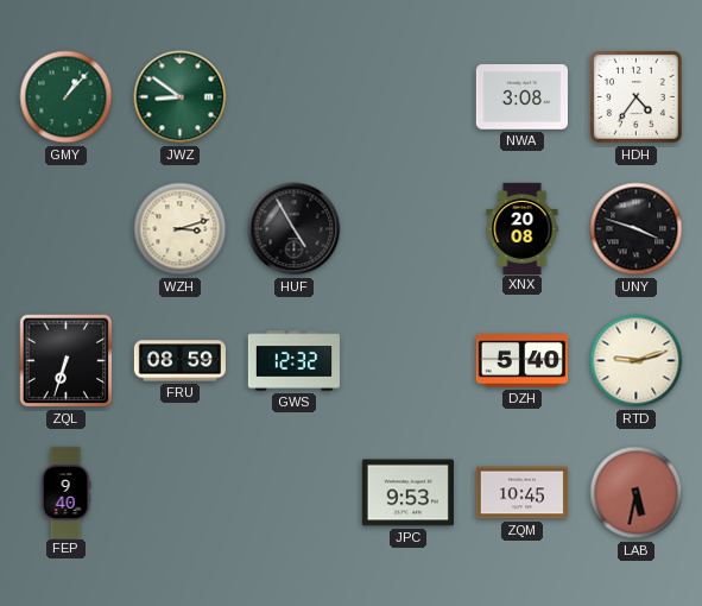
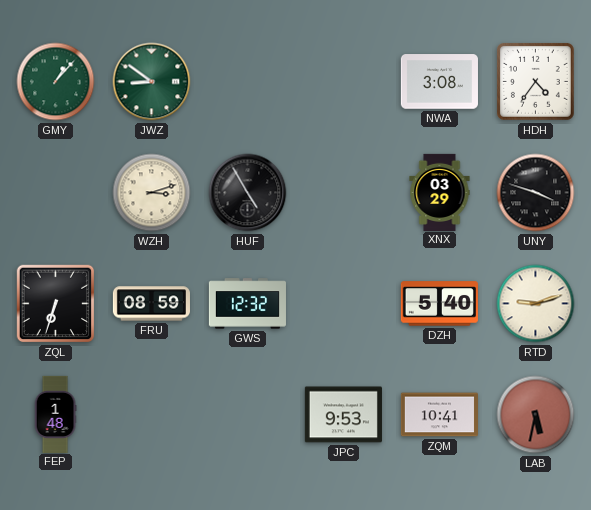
XNX: 20:08 -> 03:29 (440, 192)
FEP: 9:40 -> 1:48 (55, 414)
ZQM: 10:45 -> 10:41 (439, 415)
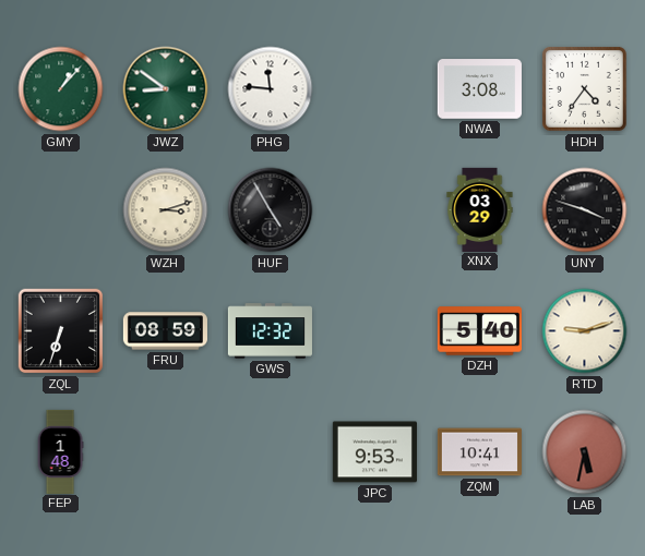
PHG: none -> 11:46 (271, 89)
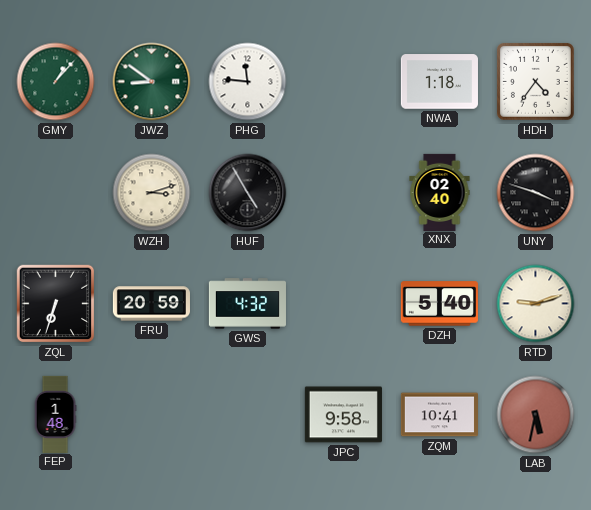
NWA: 3:08 -> 1:18 (439, 82)
XNX: 03:29 -> 02:40 (440, 192)
FRU: 08:59 -> 20:59 (151, 304)
GWS: 12:32 -> 4:32 (247, 304)
JPC: 9:53 -> 9:58 (343, 415)
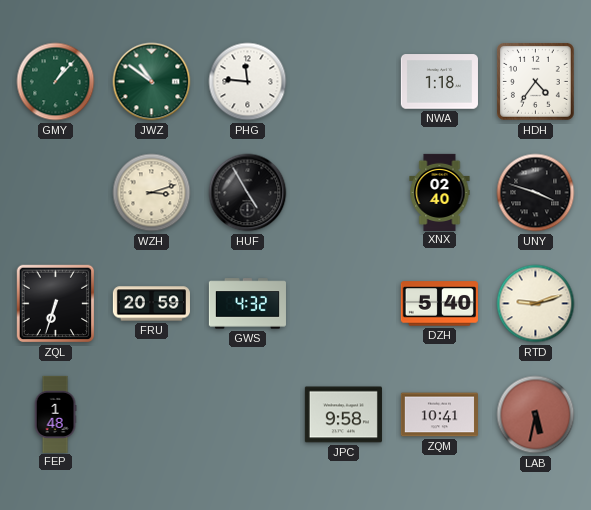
JWZ: 8:51 -> 10:51 (152, 82)
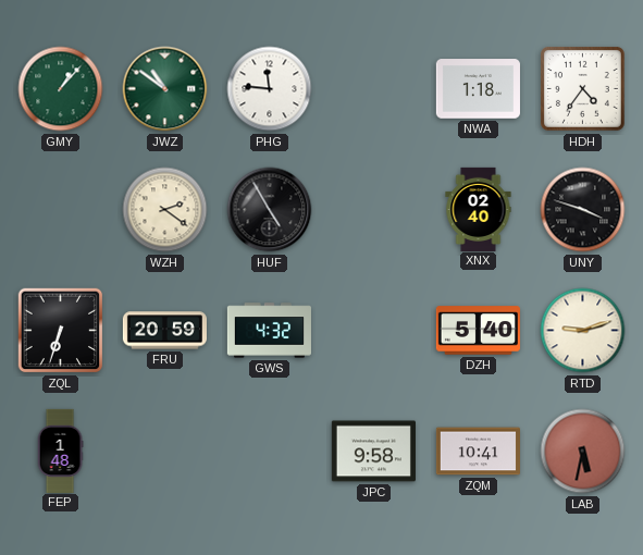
WZH: 3:12 -> 2:21 (165, 210)
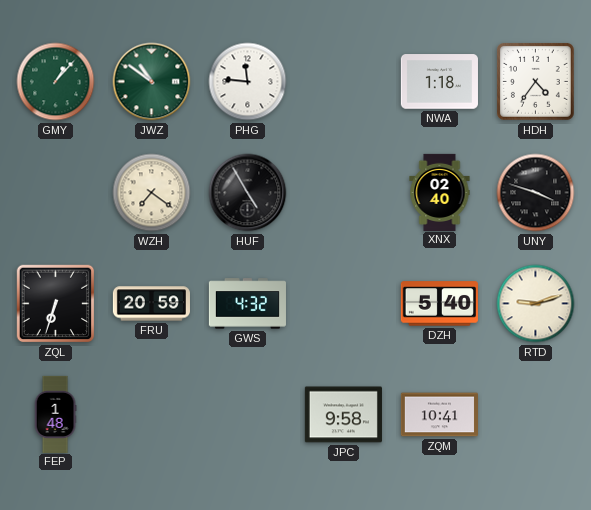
WZH: 2:21 -> 7:21 (152, 193)
LAB: 5:32 -> none (583, 452)
